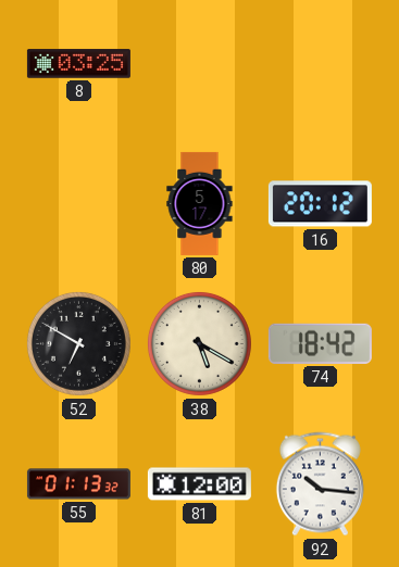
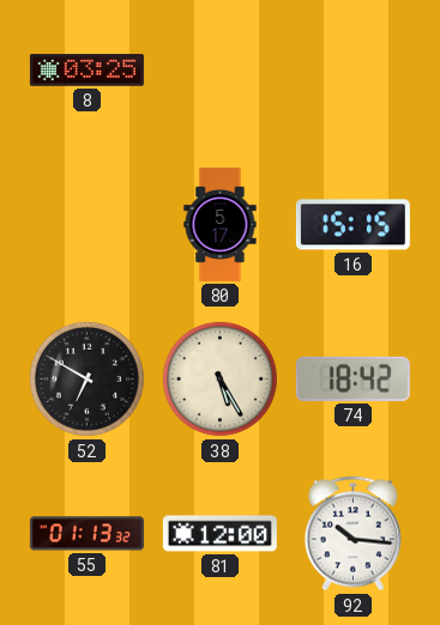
16: 20:12 -> 15:15 (352, 225)
38: 5:20 -> 5:25 (219, 378)
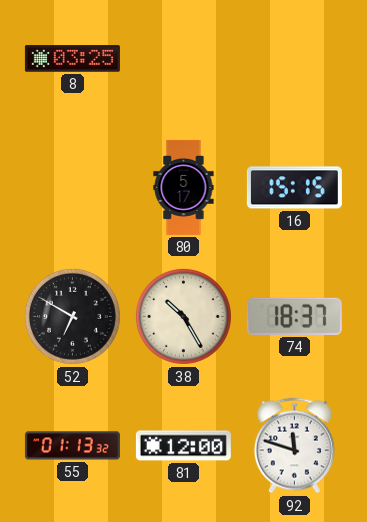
38: 5:25 -> 10:25 (183, 316)
74: 18:42 -> 18:37 (294, 316)
92: 10:16 -> 11:48 (294, 446)
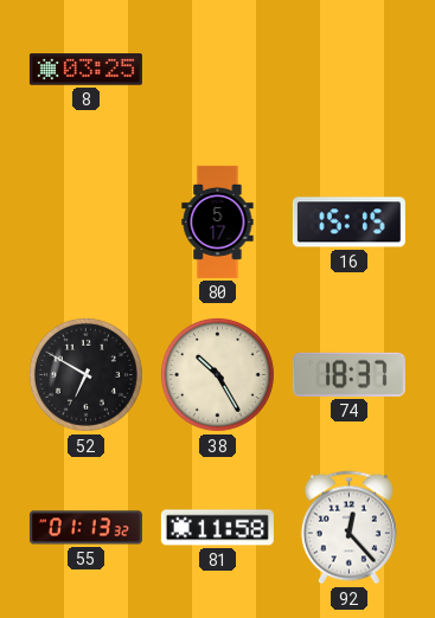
81: 12:00 -> 11:58 (217, 528)
92: 11:48 -> 12:23 (348, 528)
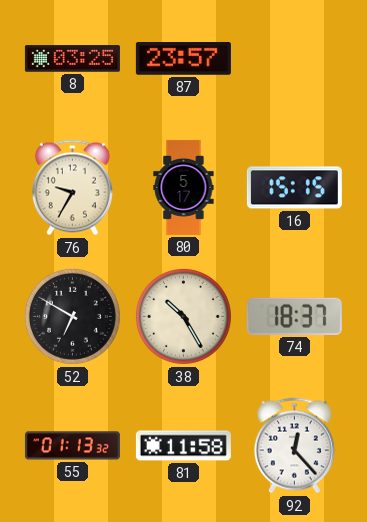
87: none -> 23:57 (183, 59)
76: none -> 9:35 (72, 188)
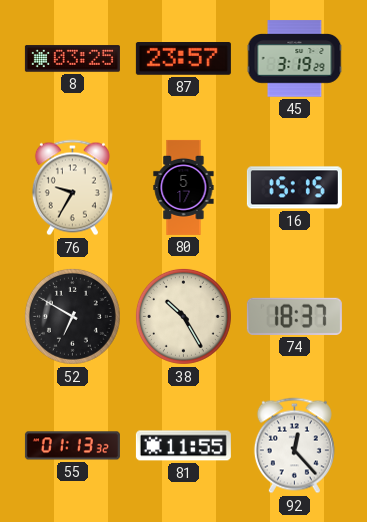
45: none -> 3:19 (295, 59)
81: 11:58 -> 11:55 (183, 446)
